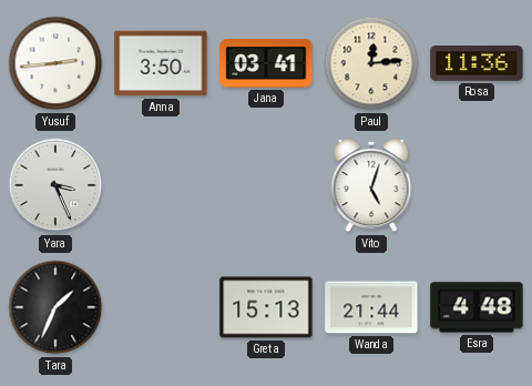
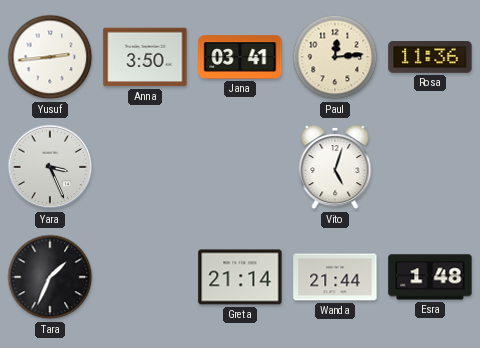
Greta: 15:13 -> 21:14 (240, 277)
Esra: 4:48 -> 1:48 (430, 277)
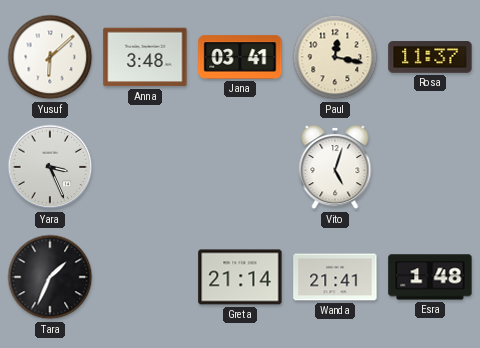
Yusuf: 2:44 -> 6:08 (50, 57)
Anna: 3:50 -> 3:48 (145, 57)
Paul: 12:14 -> 12:17 (335, 57)
Rosa: 11:36 -> 11:37 (430, 57)
Wanda: 21:44 -> 21:41 (335, 277)
